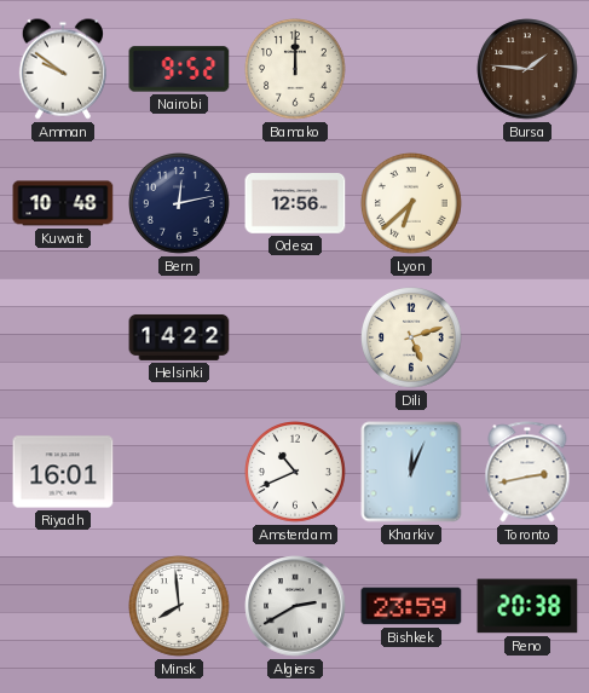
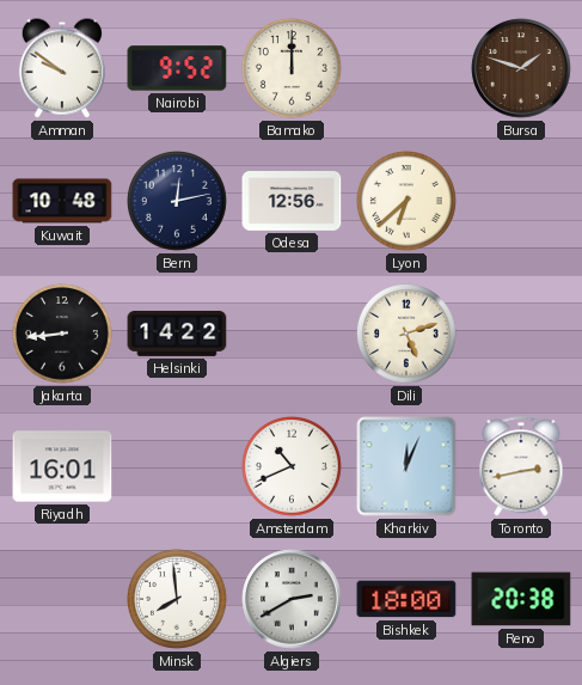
Bursa: 1:46 -> 1:48 (521, 68)
Jakarta: none -> 8:44 (63, 335)
Bishkek: 23:59 -> 18:00 (406, 599)
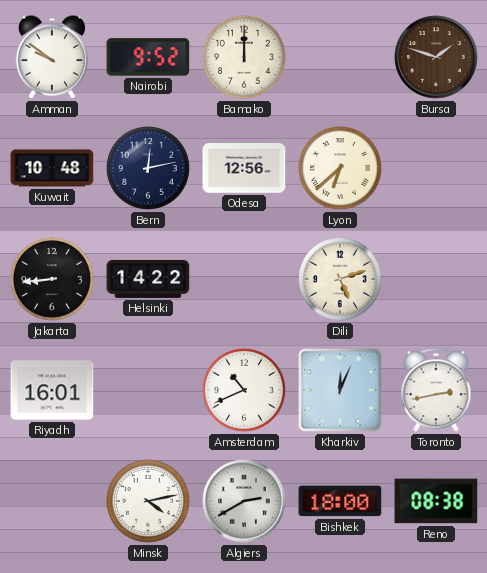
Minsk: 7:59 -> 4:13 (149, 502)
Reno: 20:38 -> 08:38 (436, 501)
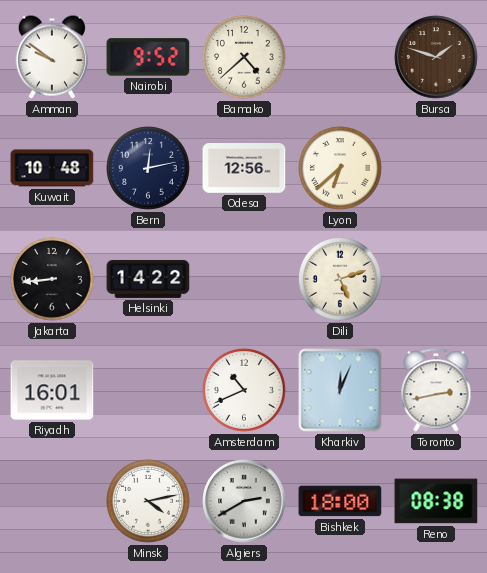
Bamako: 12:00 -> 4:38 (245, 58)
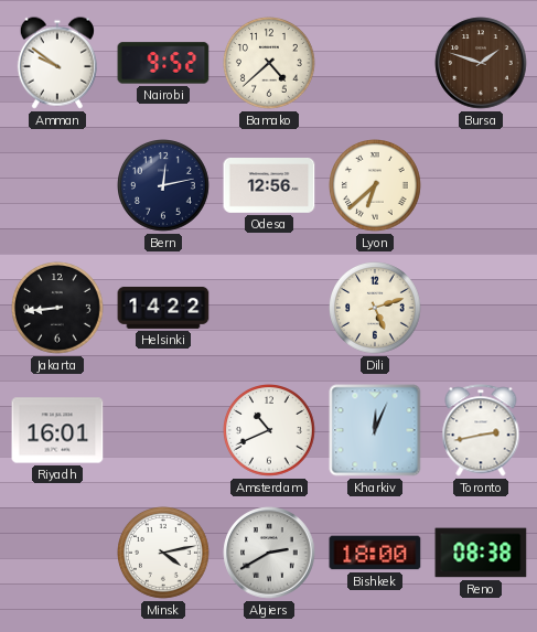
Kuwait: 10:48 -> none (52, 168)
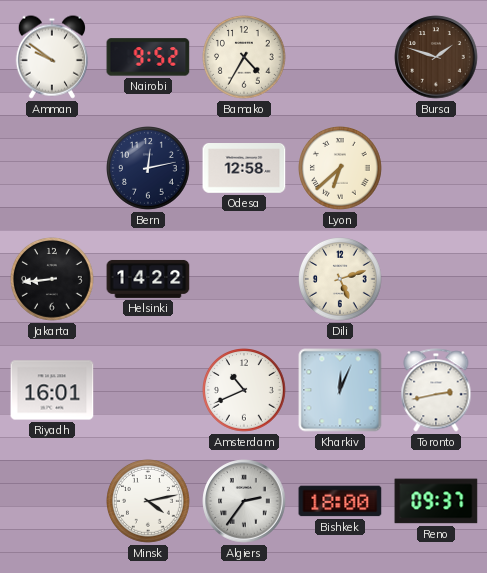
Bamako: 4:38 -> 4:35 (245, 58)
Odesa: 12:56 -> 12:58 (244, 169)
Algiers: 2:40 -> 2:36 (244, 501)
Reno: 08:38 -> 09:37 (436, 501)
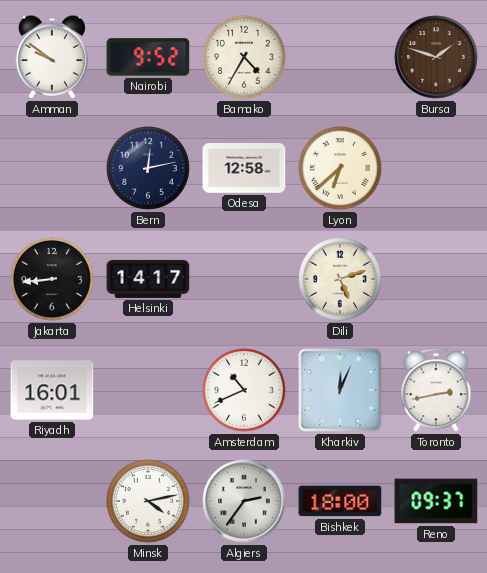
Helsinki: 14:22 -> 14:17 (148, 279)
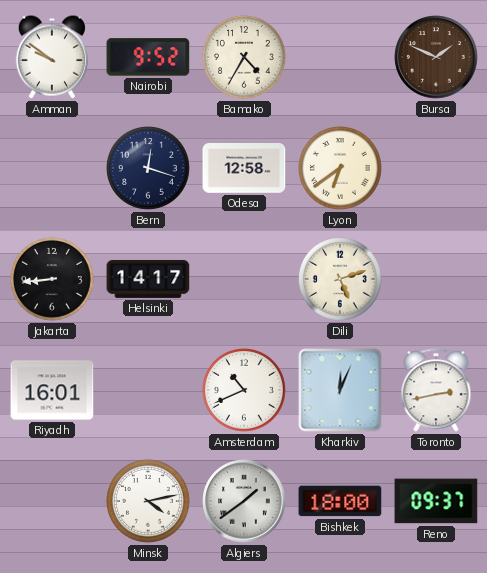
Bursa: 1:48 -> 1:49 (436, 57)
Bern: 12:13 -> 12:18 (149, 169)
Lyon: 6:38 -> 6:39 (341, 169)
Algiers: 2:36 -> 1:39 (244, 501)
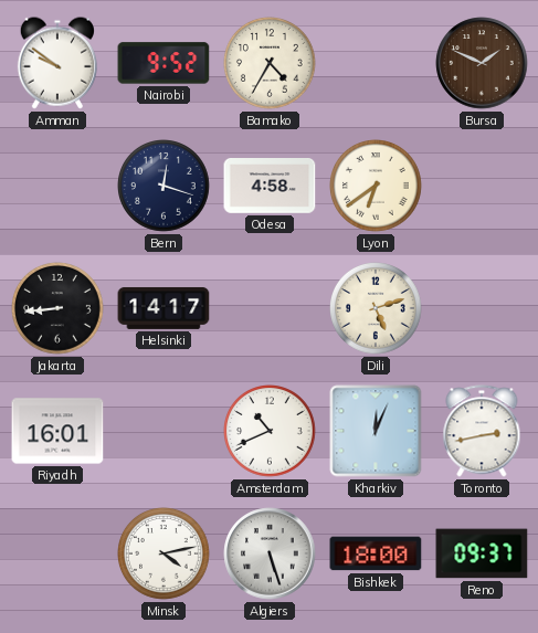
Odesa: 12:58 -> 4:58 (270, 187)
Algiers: 1:39 -> 5:27 (270, 553)
